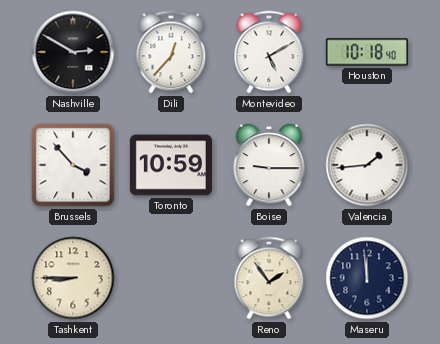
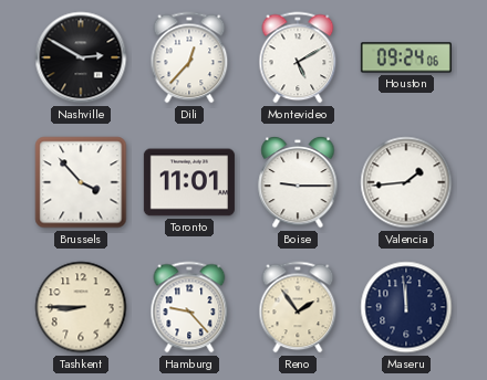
Houston: 10:18 -> 09:24 (406, 57)
Toronto: 10:59 -> 11:01 (189, 182)
Hamburg: none -> 9:23 (189, 307)
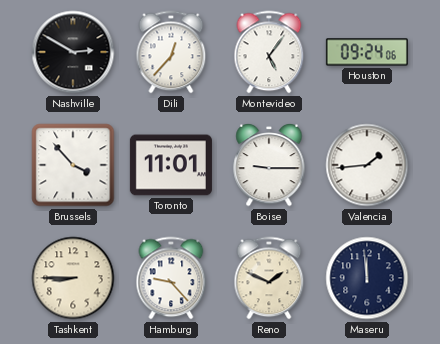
Montevideo: 5:10 -> 5:06 (269, 52)
Reno: 1:54 -> 1:49 (269, 278)
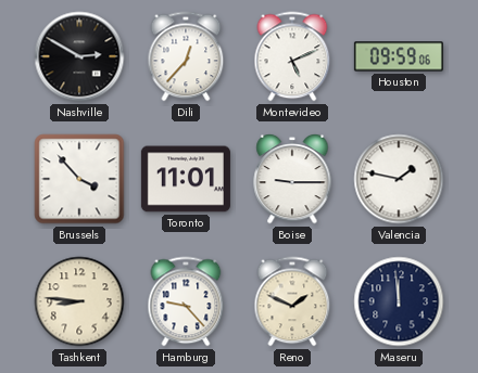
Montevideo: 5:06 -> 5:11 (292, 56)
Houston: 09:24 -> 09:59 (399, 56)
Valencia: 1:44 -> 1:47 (399, 179)
Tashkent: 8:45 -> 8:46 (79, 301)
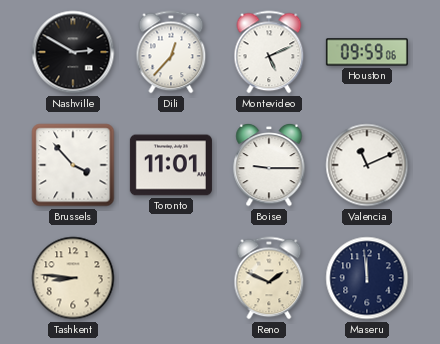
Valencia: 1:47 -> 11:11 (367, 165)
Hamburg: 9:23 -> none (186, 301)
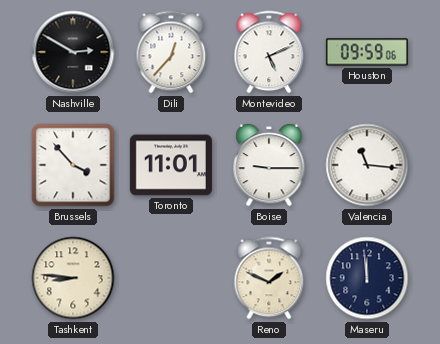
Valencia: 11:11 -> 11:16 (367, 165)
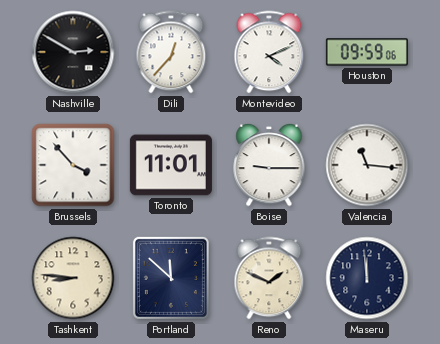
Montevideo: 5:11 -> 4:11 (269, 52)
Portland: none -> 11:52 (171, 278)
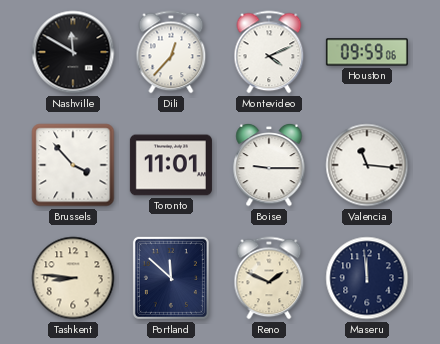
Nashville: 2:50 -> 11:50 (73, 52)
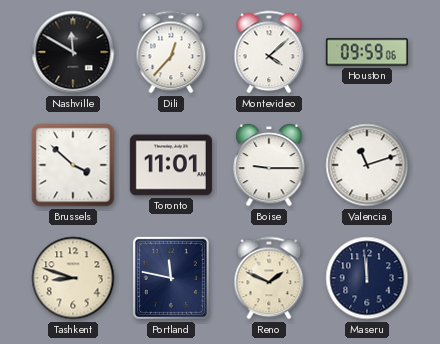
Montevideo: 4:11 -> 4:08 (269, 52)
Brussels: 3:53 -> 3:52 (73, 165)
Valencia: 11:16 -> 11:12 (367, 165)
Tashkent: 8:46 -> 8:48 (73, 278)
Portland: 11:52 -> 11:47 (171, 278)
